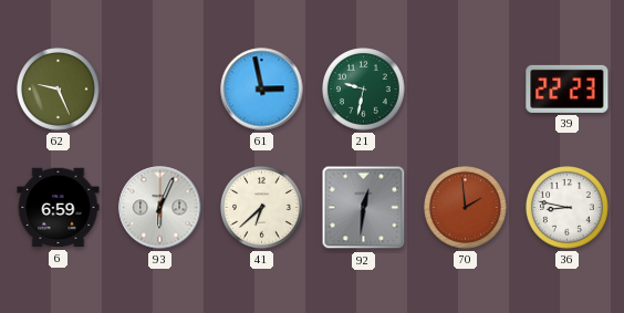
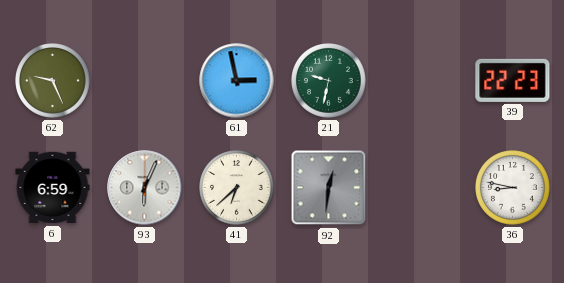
70: 1:59 -> none (466, 208)
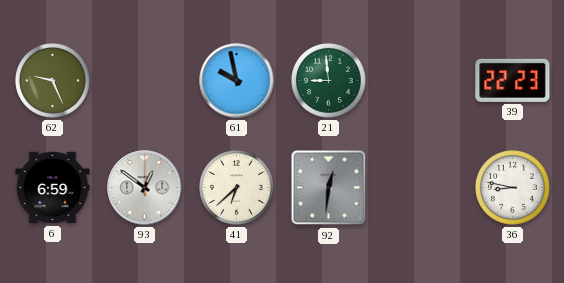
61: 2:58 -> 9:58 (237, 81)
21: 9:32 -> 8:59 (329, 81)
93: 6:04 -> 12:51 (145, 188)
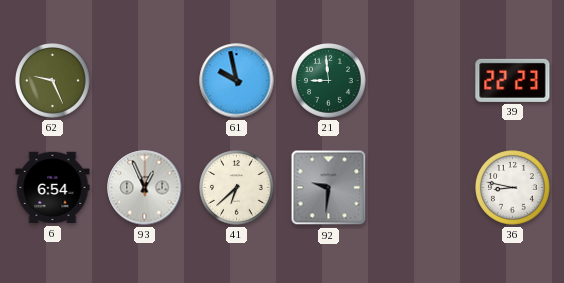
6: 6:59 -> 6:54 (53, 188)
93: 12:51 -> 12:56 (145, 188)
92: 12:31 -> 9:31 (329, 188)
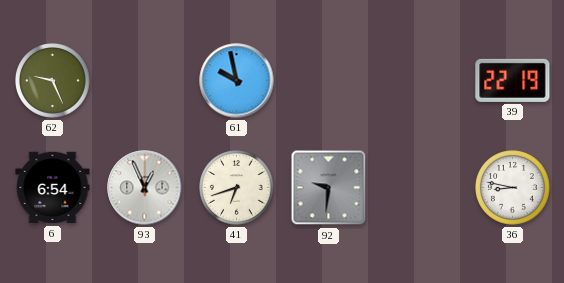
21: 8:59 -> none (329, 81)
39: 22:23 -> 22:19 (513, 80)
41: 6:38 -> 6:42 (237, 188)
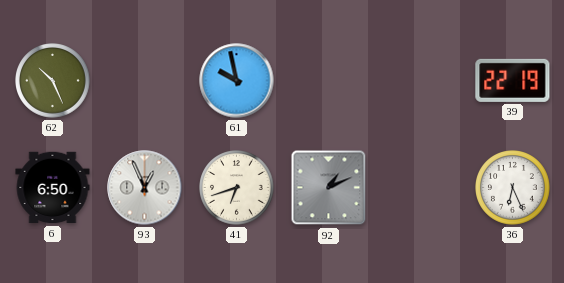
62: 9:26 -> 10:26 (53, 81)
6: 6:54 -> 6:50 (53, 188)
92: 9:31 -> 1:11 (329, 188)
36: 8:47 -> 6:26 (513, 188)
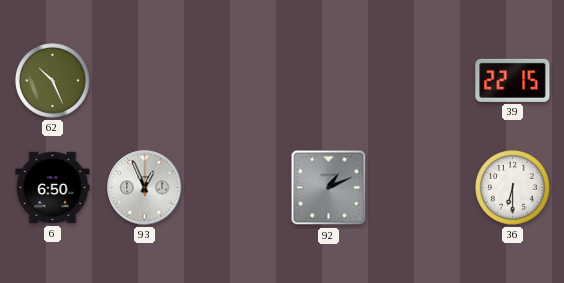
61: 9:58 -> none (237, 81)
39: 22:19 -> 22:15 (513, 80)
41: 6:42 -> none (237, 188)
36: 6:26 -> 6:30 (513, 188)
